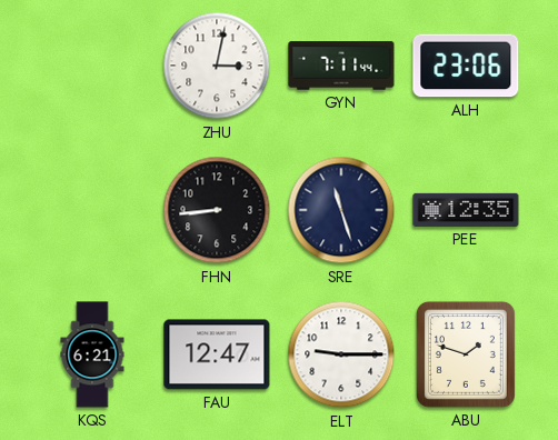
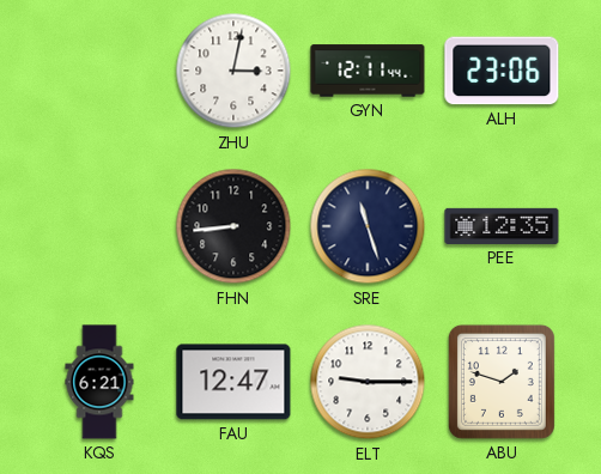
GYN: 7:11 -> 12:11 (368, 71)
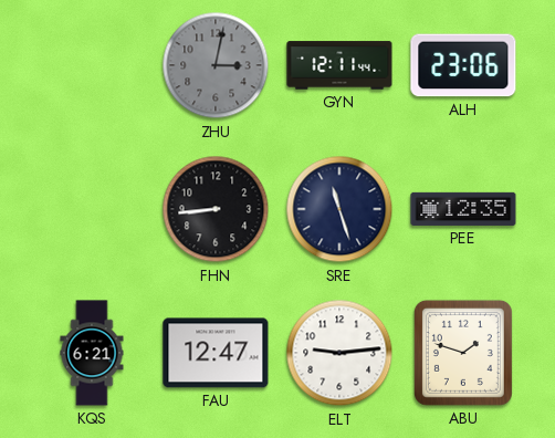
ZHU dial: white -> grey (216, 65)
ELT: 9:15 -> 9:14 (339, 353)
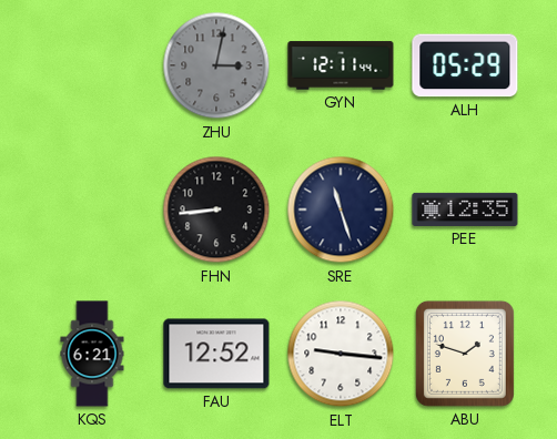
ALH: 23:06 -> 05:29 (465, 65)
FAU: 12:47 -> 12:52 (216, 354)
ELT: 9:14 -> 9:16 (341, 354)
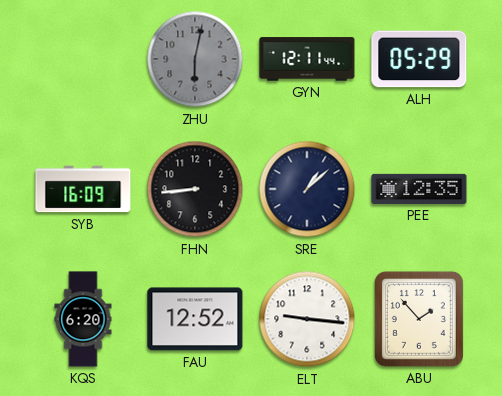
ZHU: 3:02 -> 6:02 (195, 59)
SYB: none -> 16:09 (83, 189)
SRE: 11:27 -> 1:08 (307, 189)
KQS: 6:21 -> 6:20 (83, 319)
ABU: 1:48 -> 1:53 (419, 319)
